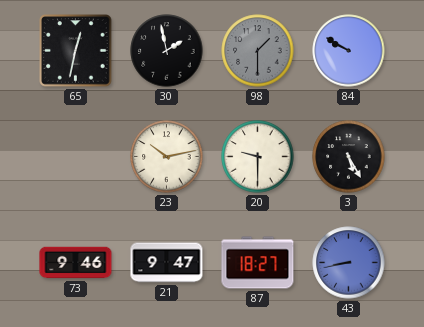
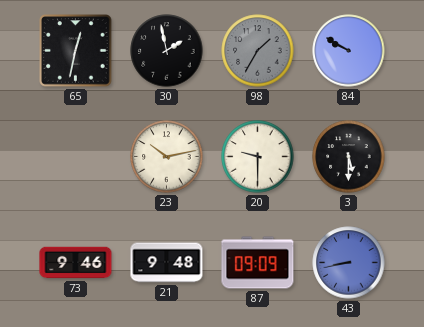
98: 1:30 -> 1:35 (258, 51)
3: 5:25 -> 5:30 (349, 157)
21: 9:47 -> 9:48 (167, 263)
87: 18:27 -> 09:09 (258, 263)
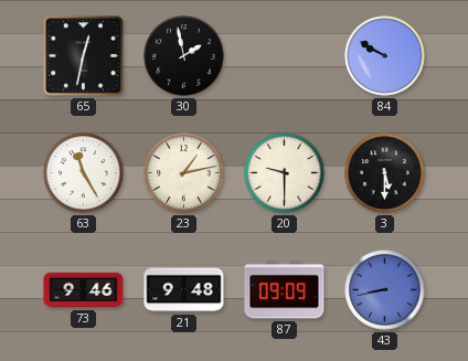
98: 1:35 -> none (258, 51)
63: none -> 11:25 (84, 173)
23: 10:13 -> 1:13 (184, 173)
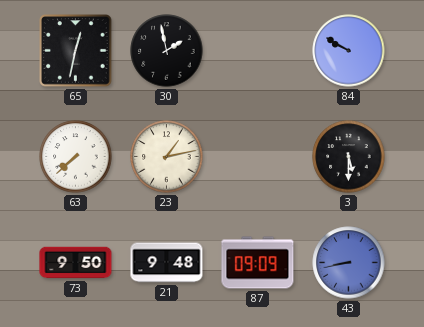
63: 11:25 -> 7:38 (76, 157)
20: 9:30 -> none (285, 173)
73: 9:46 -> 9:50 (76, 263)
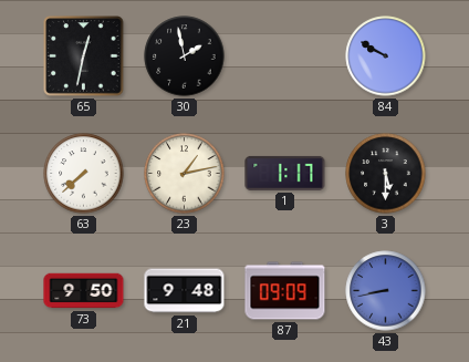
1: none -> 1:17 (285, 173)
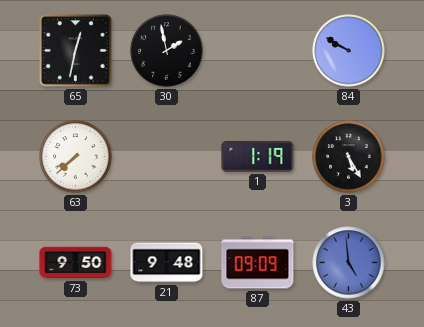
23: 1:13 -> none (185, 174)
1: 1:17 -> 1:19 (258, 156)
3: 5:30 -> 5:25 (349, 157)
43: 8:43 -> 4:59 (349, 263)
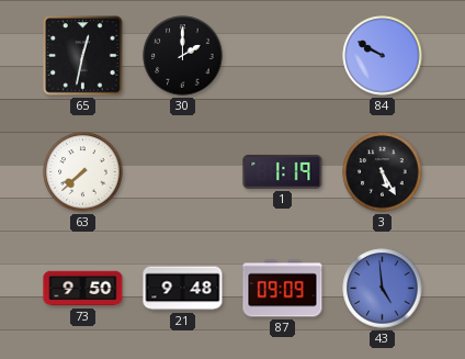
30: 1:58 -> 2:00 (183, 56)
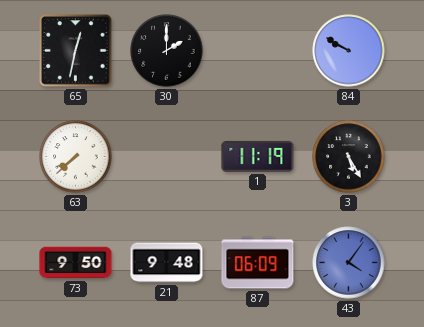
1: 1:19 -> 11:19 (258, 156)
87: 09:09 -> 06:09 (258, 263)
43: 4:59 -> 4:06 (349, 263)
